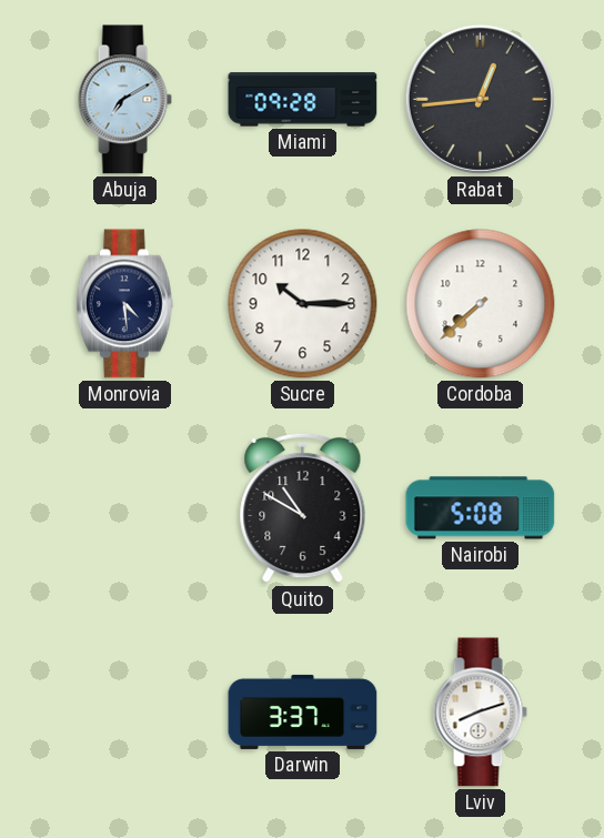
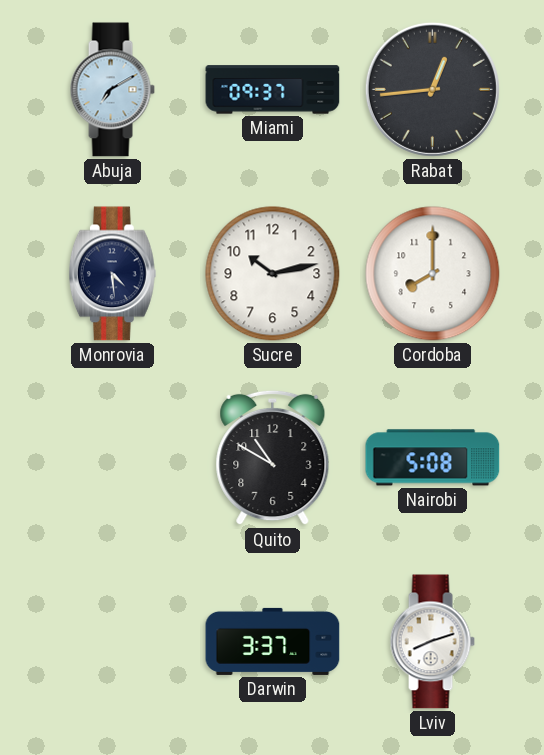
Miami: 09:28 -> 09:37 (273, 90)
Sucre: 10:15 -> 10:13 (273, 274)
Cordoba: 7:38 -> 8:00 (433, 274)
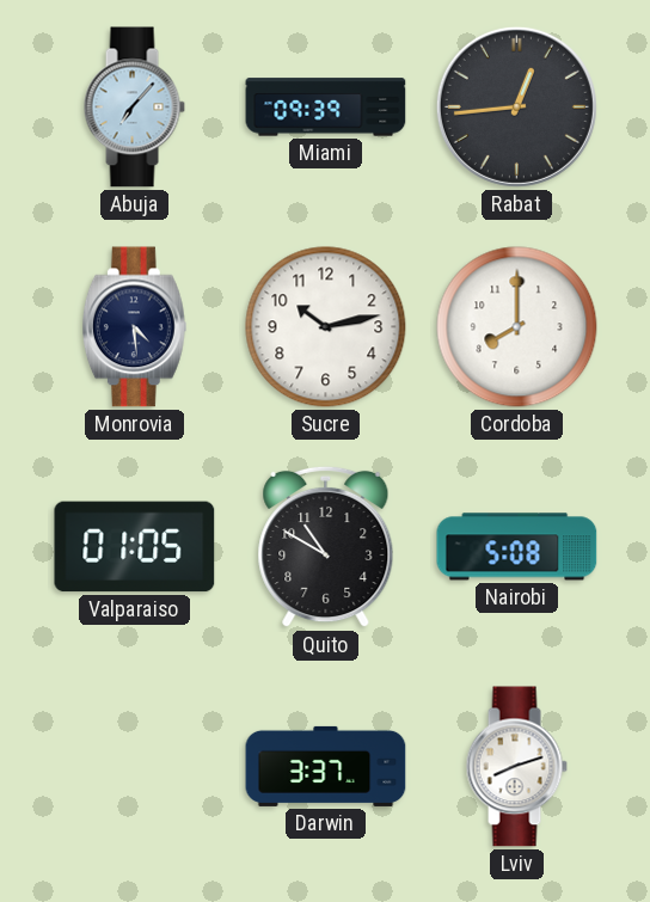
Abuja: 7:10 -> 7:07 (134, 108)
Miami: 09:37 -> 09:39 (326, 108)
Valparaiso: none -> 01:05 (135, 547)
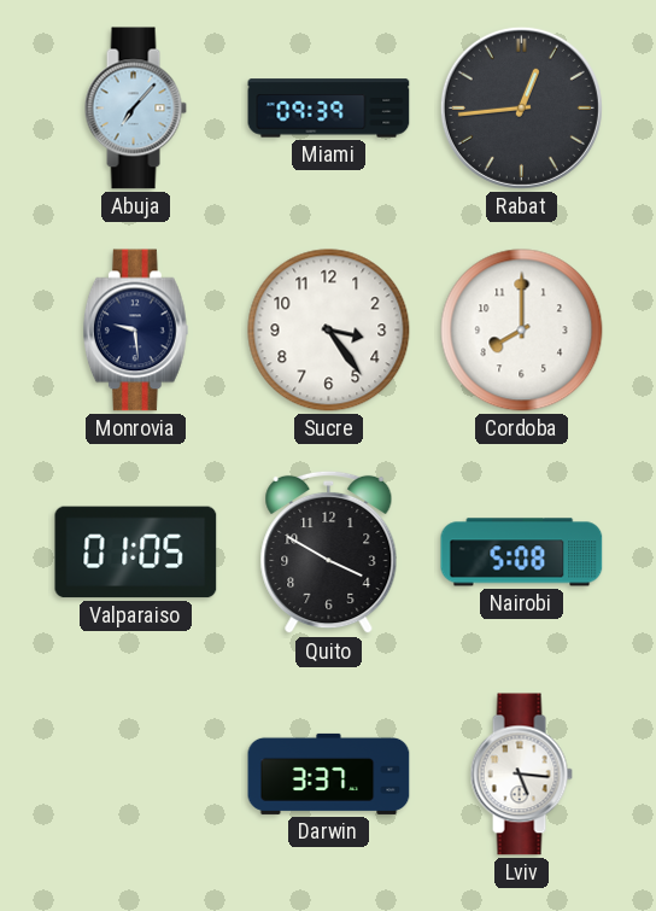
Monrovia: 4:29 -> 9:29 (135, 331)
Sucre: 10:13 -> 3:24 (329, 331)
Quito: 10:50 -> 3:50 (329, 553)
Lviv: 8:12 -> 5:16 (521, 775)
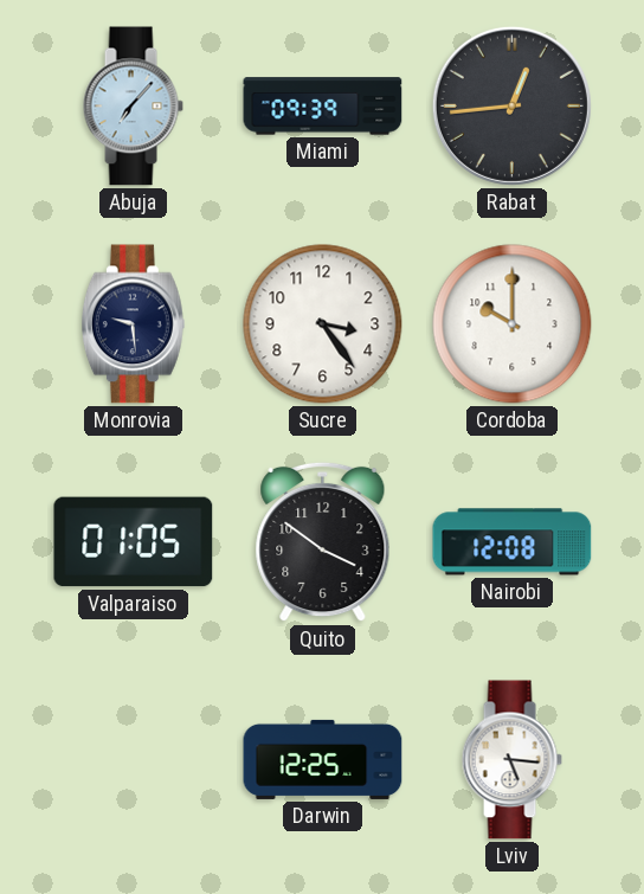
Cordoba: 8:00 -> 10:00 (513, 324)
Quito: 3:50 -> 3:51 (323, 542)
Nairobi: 5:08 -> 12:08 (513, 542)
Darwin: 3:37 -> 12:25 (323, 759)
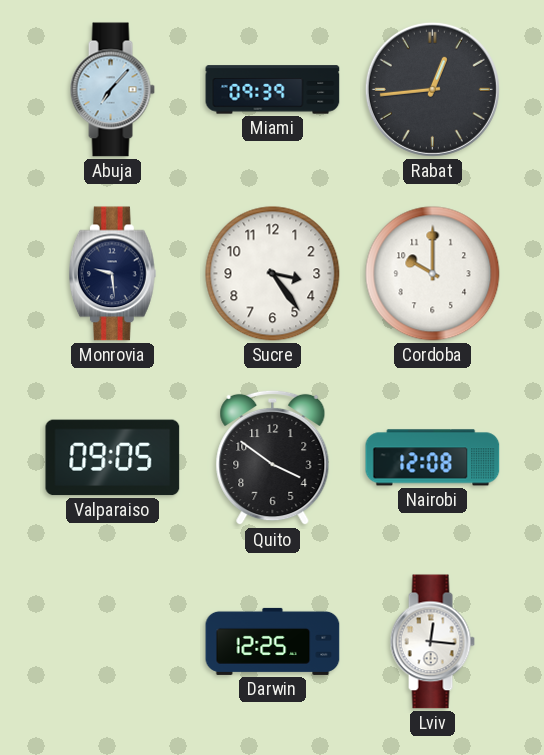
Valparaiso: 01:05 -> 09:05 (113, 458)
Lviv: 5:16 -> 12:16 (432, 642)
